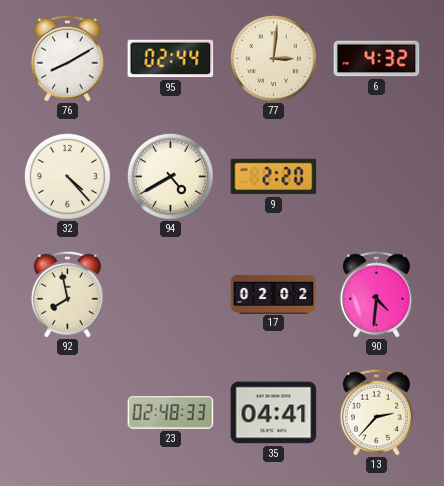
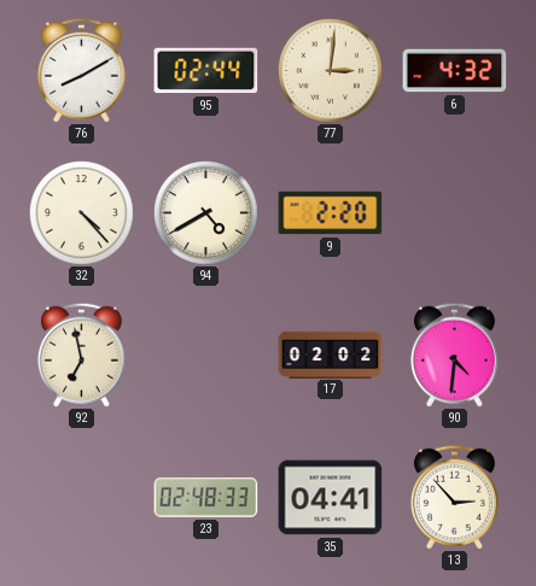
92: 7:58 -> 6:58 (81, 354)
13: 2:37 -> 2:53 (454, 497)
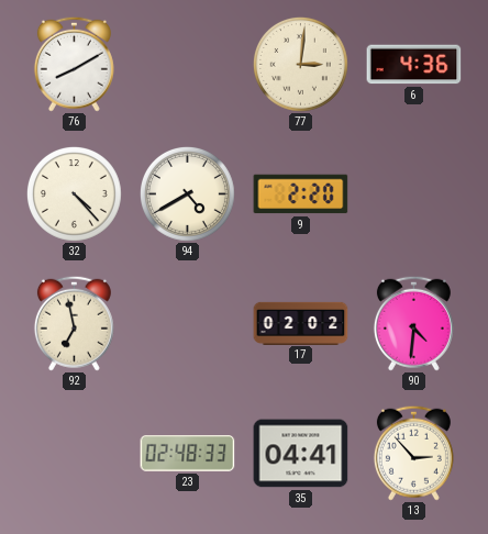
95: 02:44 -> none (206, 71)
6: 4:32 -> 4:36 (414, 65)
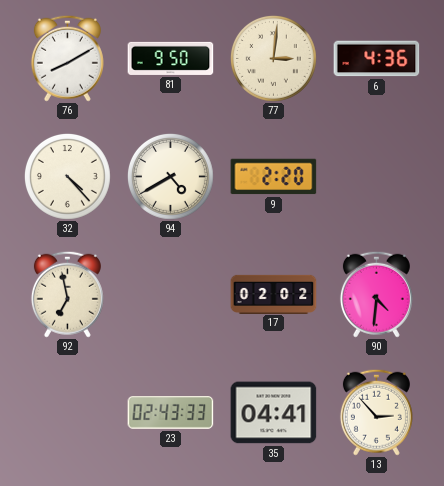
81: none -> 9:50 (171, 58)
23: 02:48 -> 02:43 (171, 413)
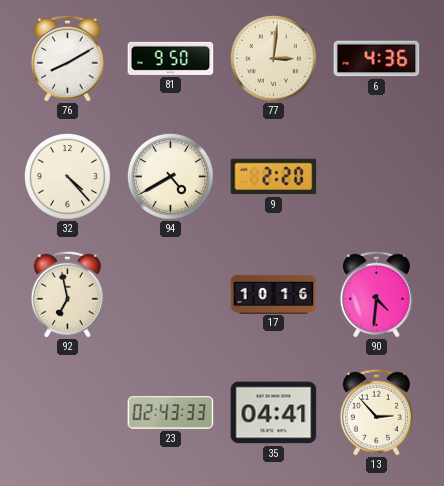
17: 02:02 -> 10:16 (274, 294)
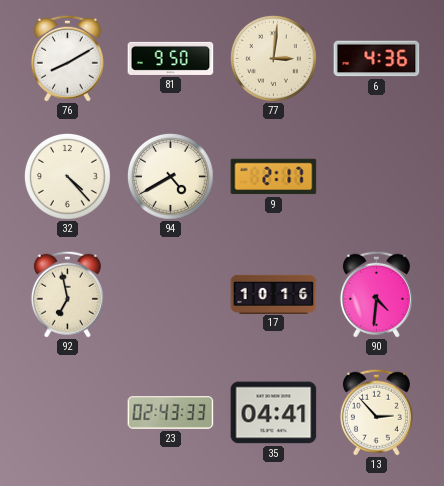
9: 2:20 -> 2:17 (274, 177)
